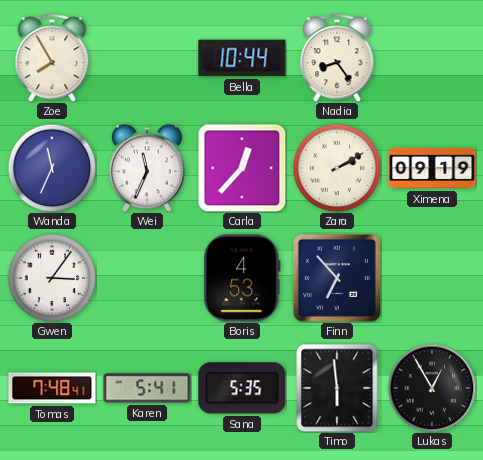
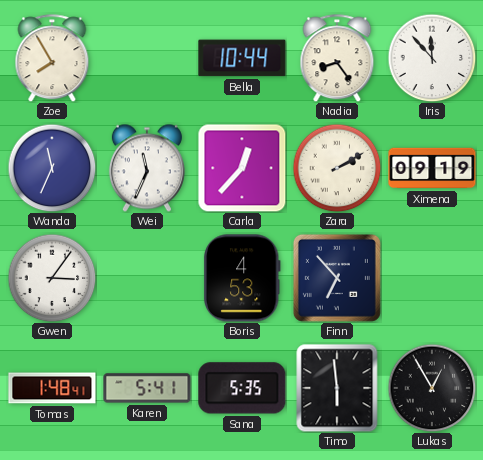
Iris: none -> 11:53 (432, 58)
Tomas: 7:48 -> 1:48 (52, 388)
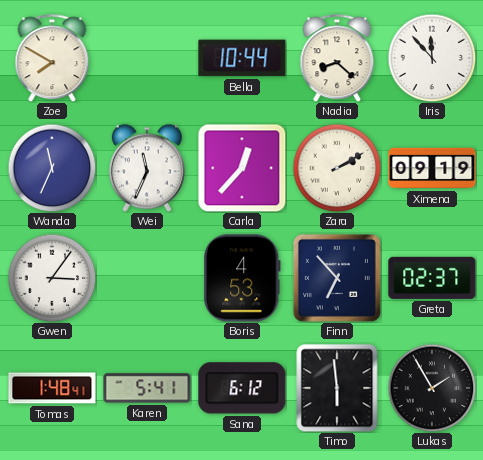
Zoe: 7:55 -> 7:50 (52, 58)
Nadia: 8:24 -> 8:22 (337, 58)
Greta: none -> 02:37 (432, 278)
Sana: 5:35 -> 6:12 (242, 388)
Lukas: 12:55 -> 1:55 (432, 388)
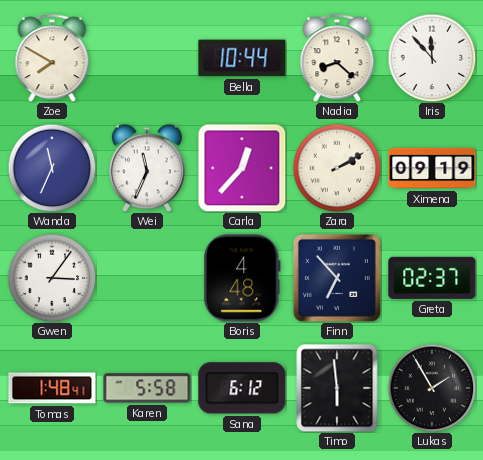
Boris: 4:53 -> 4:48 (242, 278)
Karen: 5:41 -> 5:58 (147, 388)
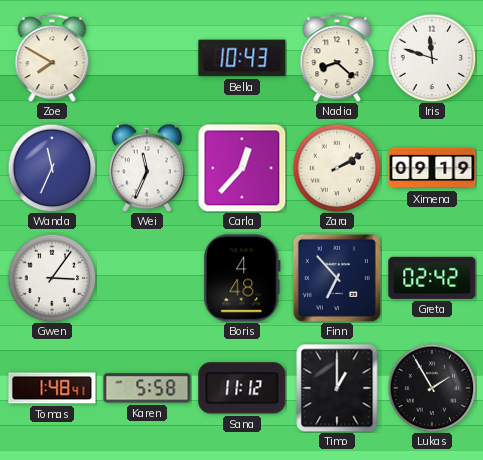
Bella: 10:44 -> 10:43 (242, 58)
Iris: 11:53 -> 11:48 (432, 58)
Greta: 02:37 -> 02:42 (432, 278)
Sana: 6:12 -> 11:12 (242, 388)
Timo: 5:59 -> 1:00 (337, 388)
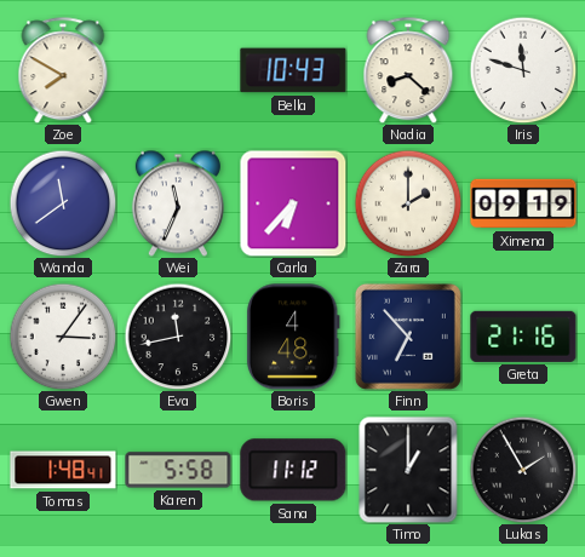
Wanda: 11:34 -> 11:39 (63, 203)
Carla: 12:37 -> 6:37 (293, 203)
Zara: 2:10 -> 2:00 (408, 203)
Eva: none -> 11:43 (178, 337)
Greta: 02:42 -> 21:16 (523, 337)
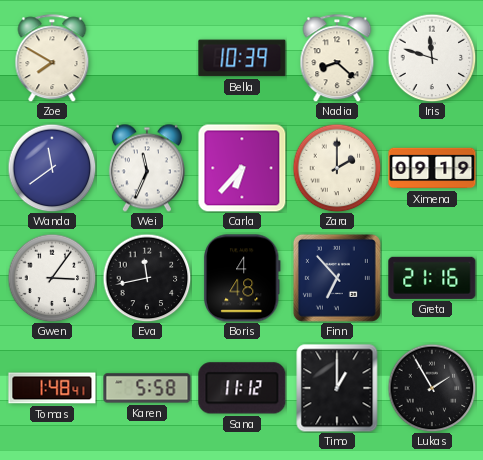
Bella: 10:43 -> 10:39 (242, 58)
